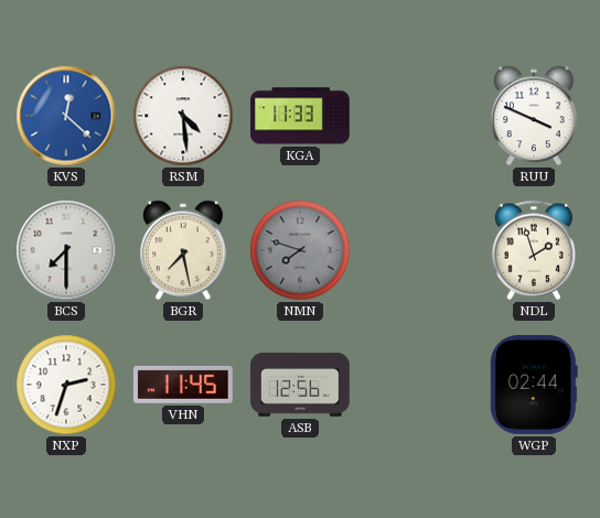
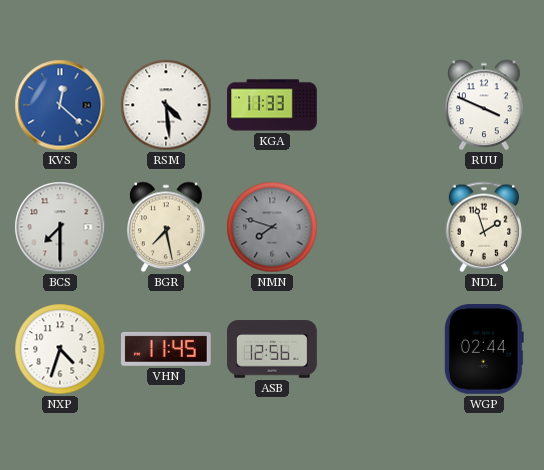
NXP: 2:33 -> 4:33 (60, 349)
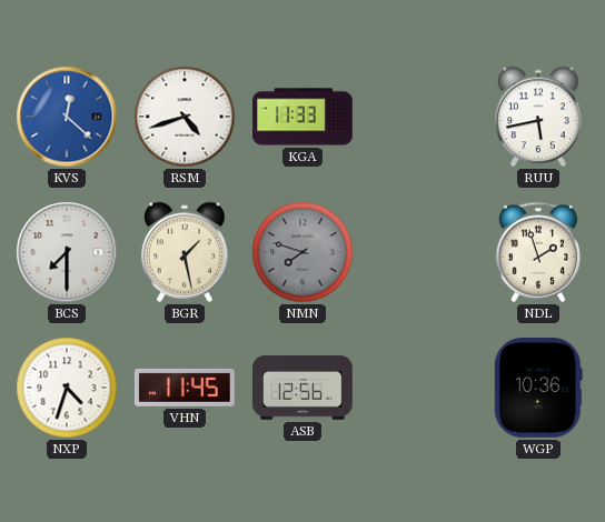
RSM: 4:29 -> 4:42 (185, 117)
RUU: 3:49 -> 5:43 (538, 117)
BGR: 7:28 -> 1:28 (185, 252)
WGP: 02:44 -> 10:36 (538, 389)
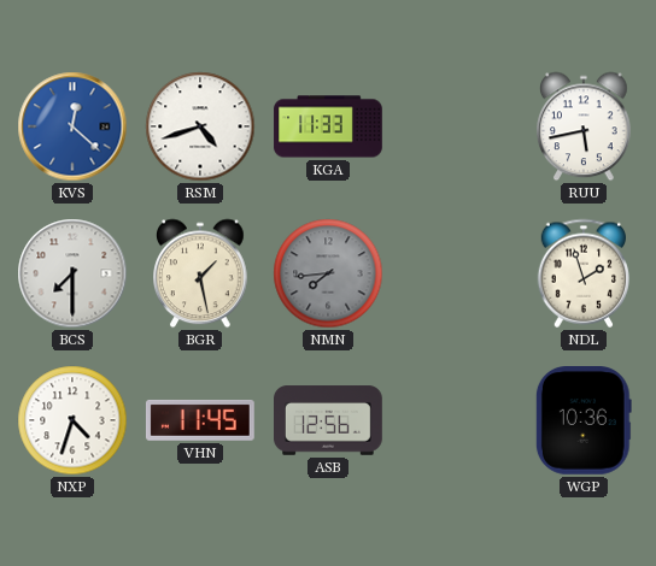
NMN: 7:48 -> 7:44 (328, 273)
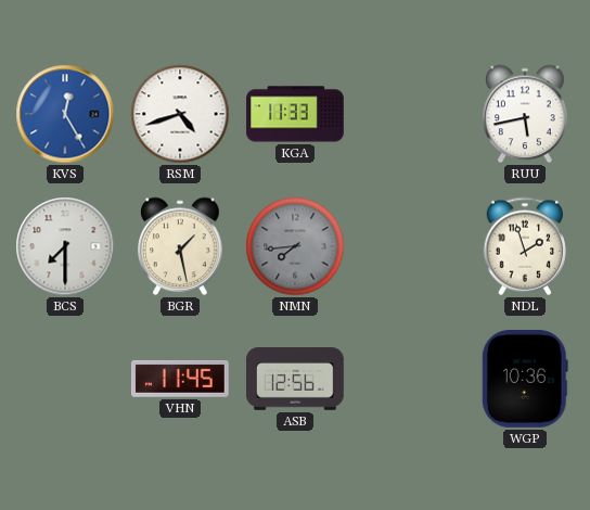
KVS: 12:22 -> 12:25 (65, 114)
NXP: 4:33 -> none (72, 420)
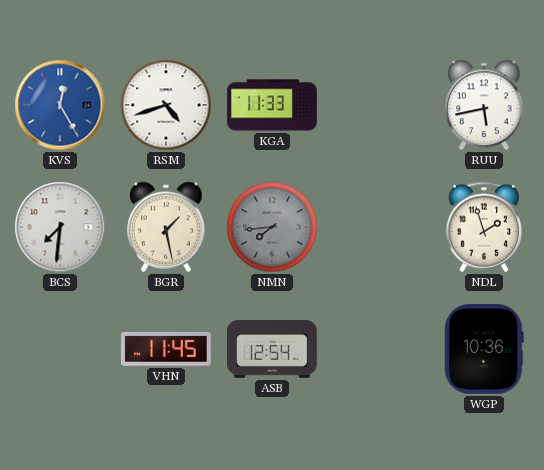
BCS: 7:30 -> 7:31 (60, 227)
ASB: 12:56 -> 12:54 (273, 349)
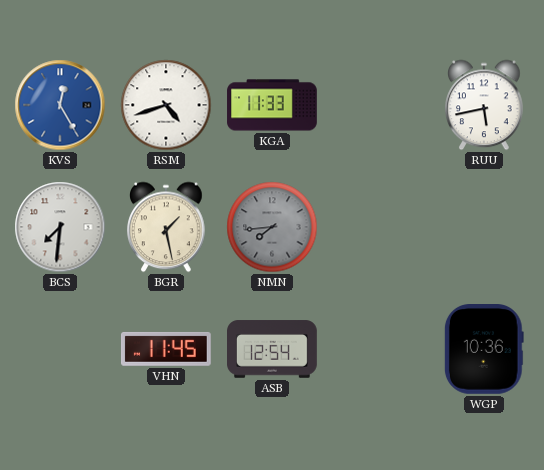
NDL: 1:57 -> none (483, 227)
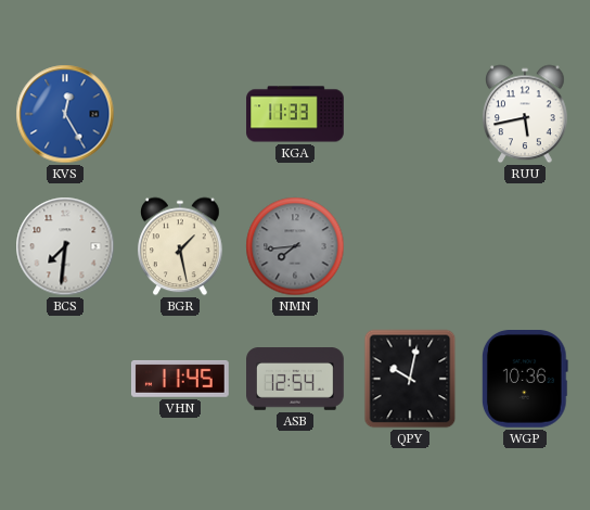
RSM: 4:42 -> none (166, 105)
QPY: none -> 10:02 (410, 379)
